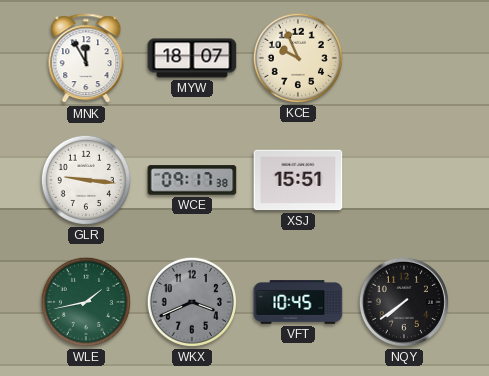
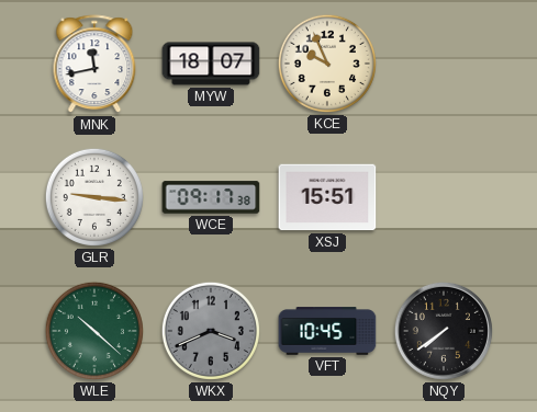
MNK: 11:55 -> 11:43 (94, 65)
WLE: 1:43 -> 10:22 (94, 331)
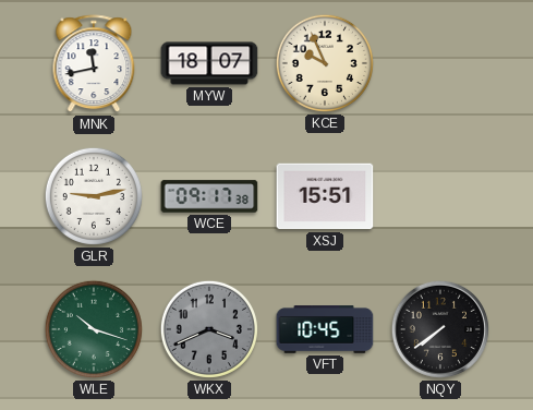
GLR: 9:16 -> 9:13 (94, 196)
WLE: 10:22 -> 10:18 (94, 329)
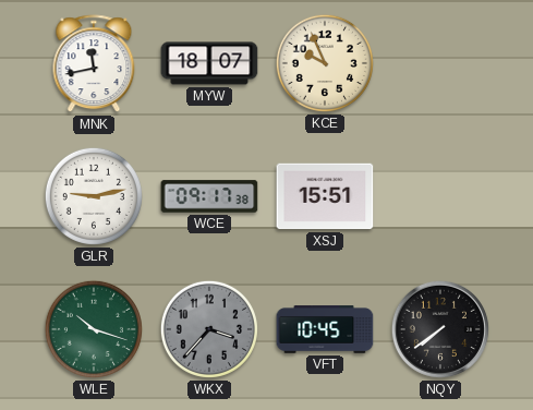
WKX: 3:41 -> 3:37 (209, 329)
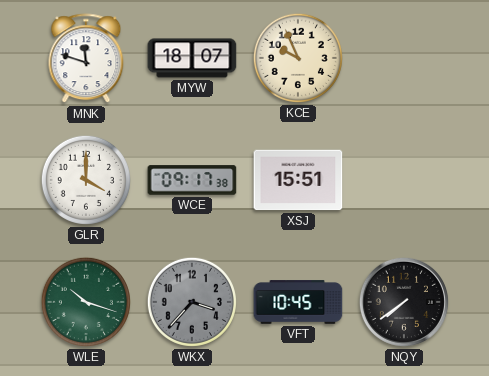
MNK: 11:43 -> 11:48 (86, 59)
GLR: 9:13 -> 4:00 (86, 180)
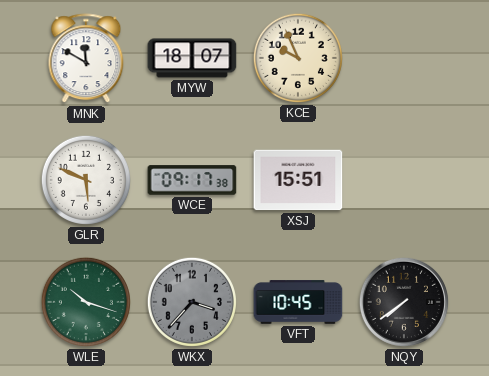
MNK: 11:48 -> 11:50 (86, 59)
GLR: 4:00 -> 5:49 (86, 180)
